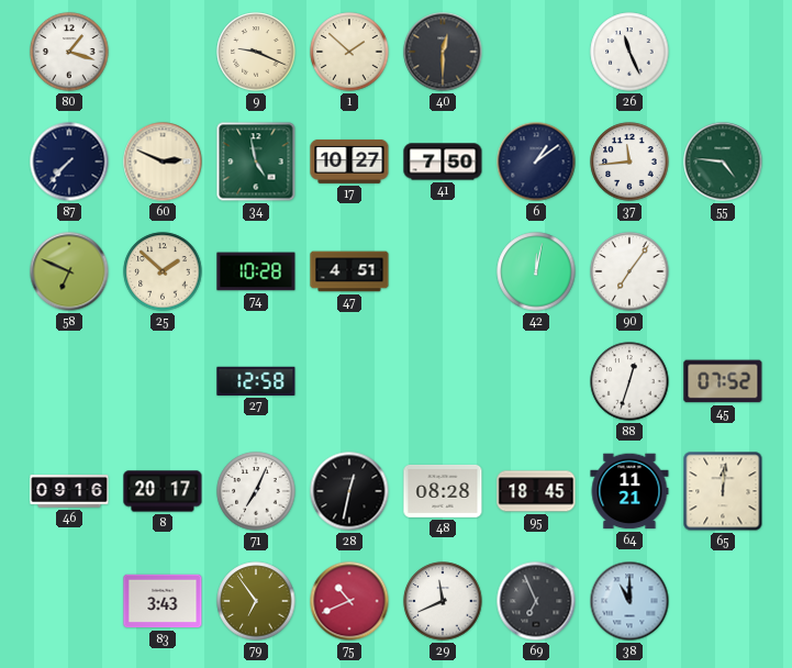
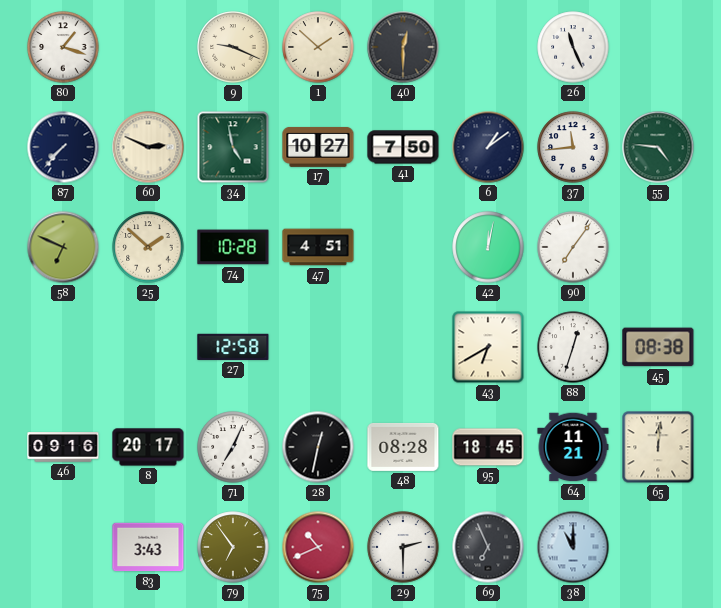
43: none -> 6:40 (488, 347)
45: 07:52 -> 08:38 (658, 347)
29: 11:41 -> 2:30 (403, 547)
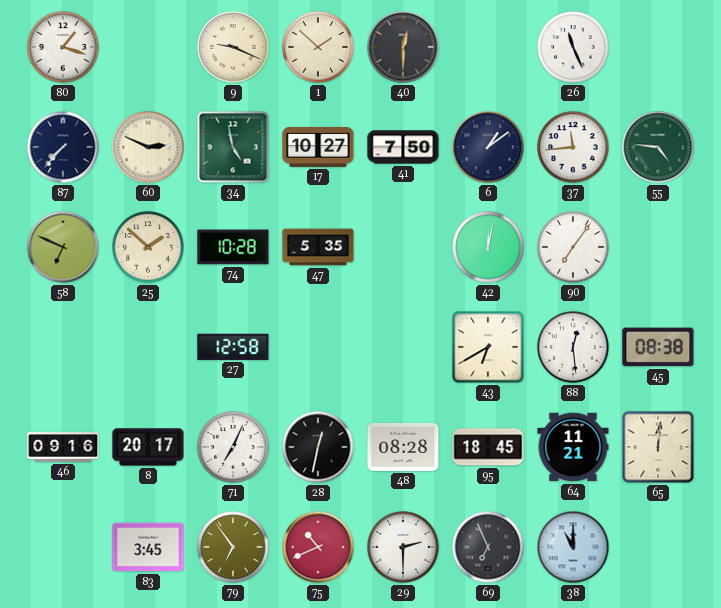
47: 4:51 -> 5:35 (318, 247)
88: 12:33 -> 12:29 (573, 347)
83: 3:43 -> 3:45 (148, 547)
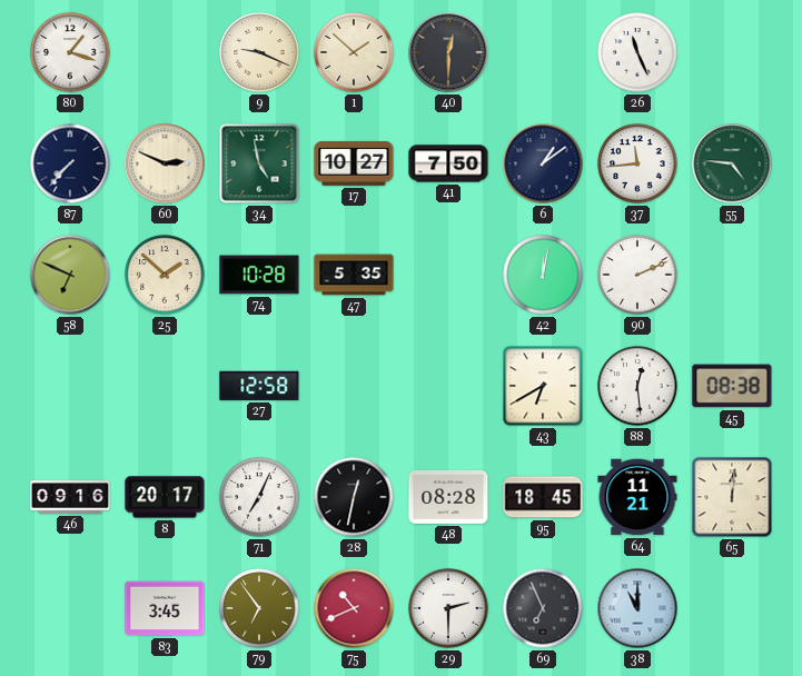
90: 7:06 -> 2:11 (637, 275)
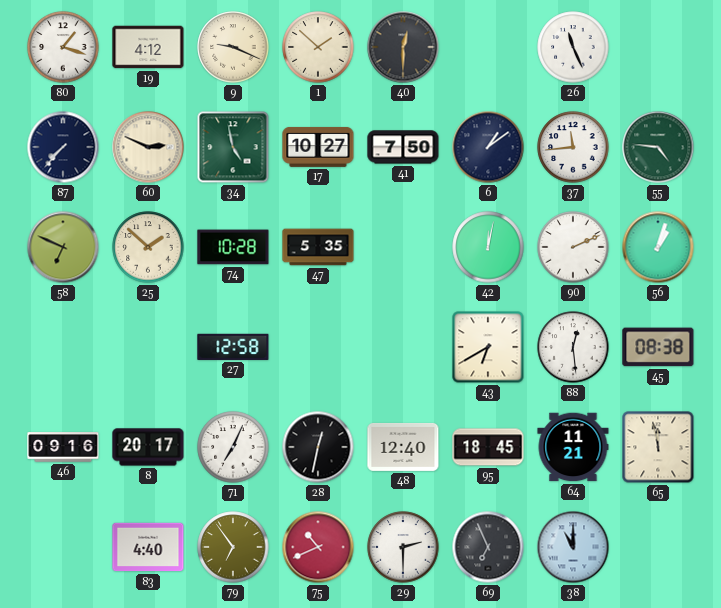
19: none -> 4:12 (148, 47)
56: none -> 1:03 (658, 247)
48: 08:28 -> 12:40 (403, 447)
65: 12:01 -> 11:58 (658, 447)
83: 3:45 -> 4:40 (148, 547)
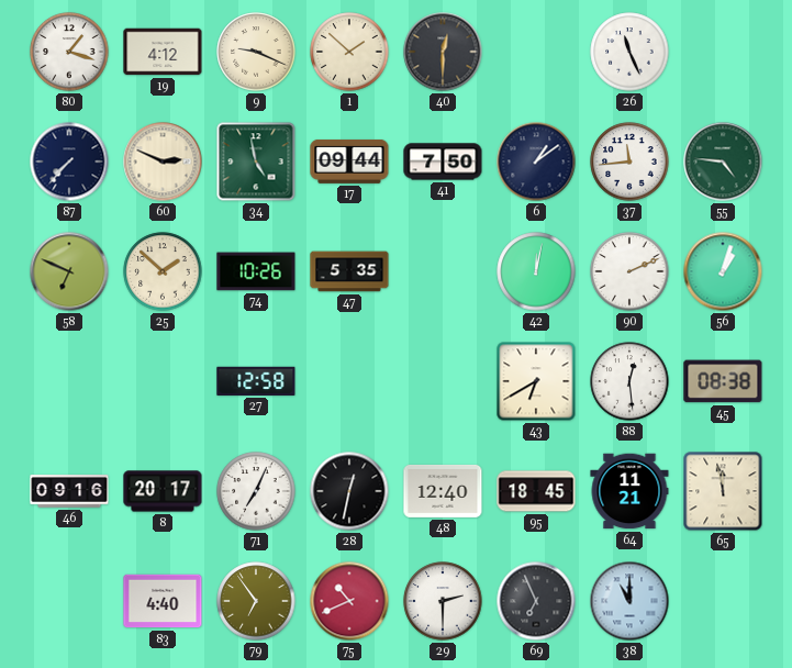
17: 10:27 -> 09:44 (349, 162)
74: 10:28 -> 10:26 (256, 271)
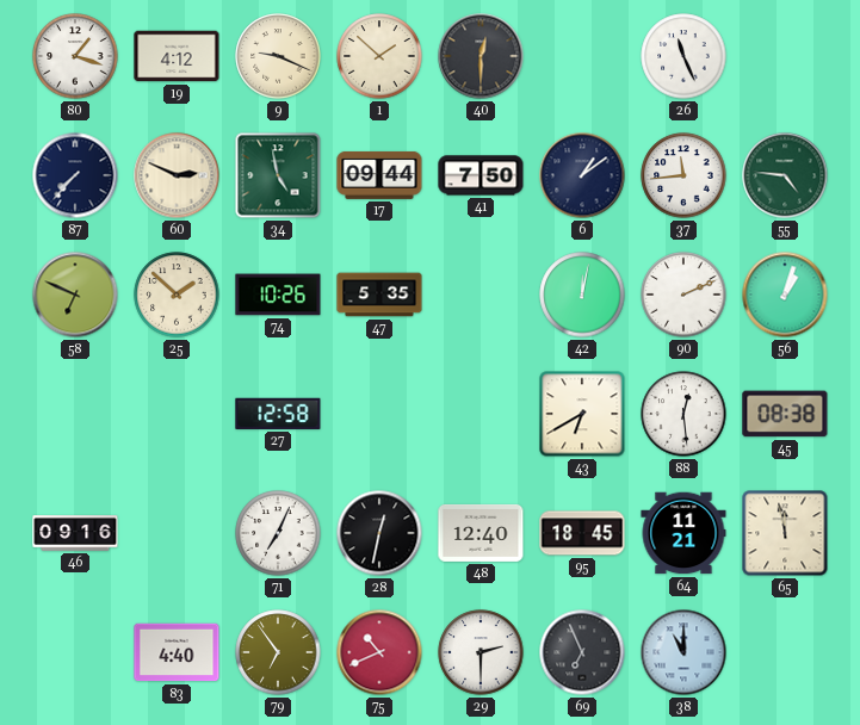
8: 20:17 -> none (163, 491)
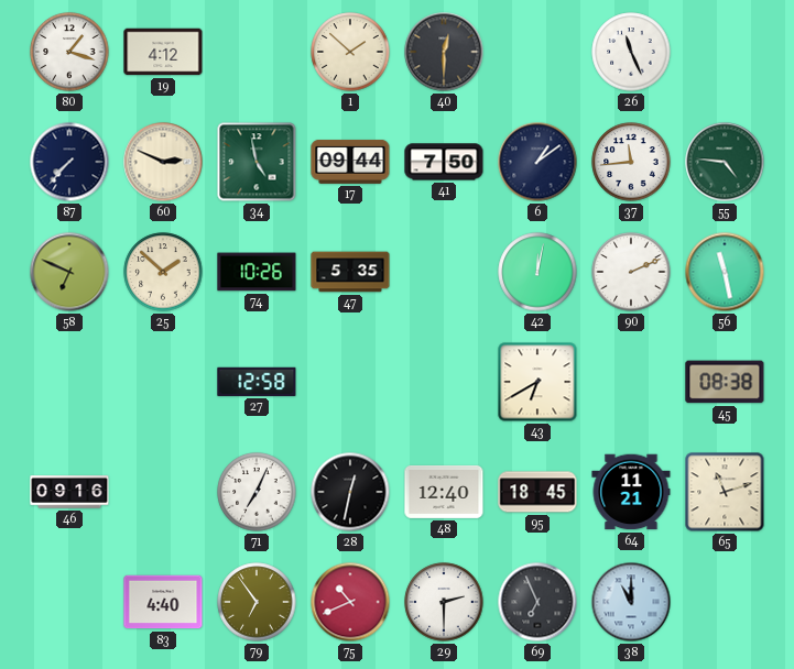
9: 9:19 -> none (278, 56)
56: 1:03 -> 11:28 (725, 272)
88: 12:29 -> none (683, 414)
65: 11:58 -> 11:12 (725, 492)
